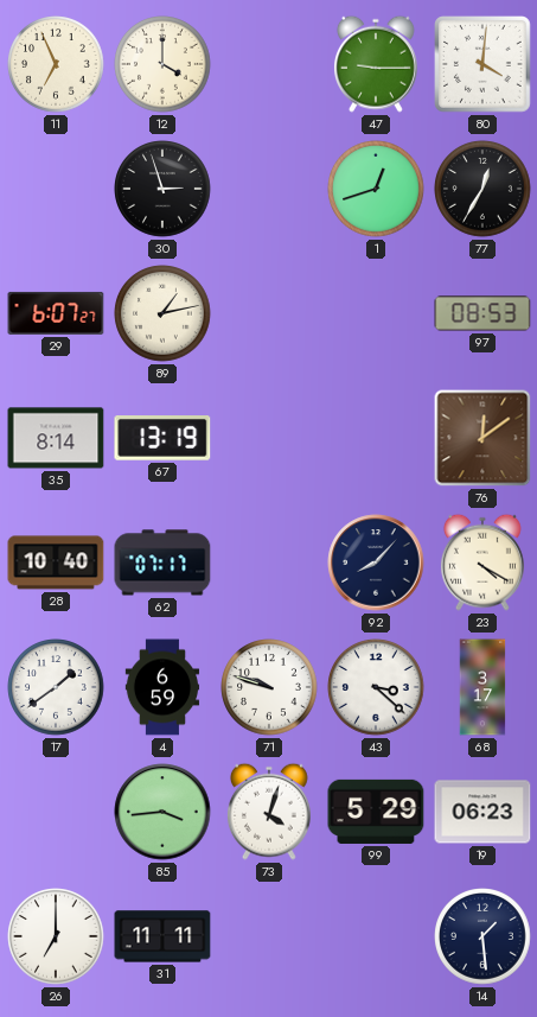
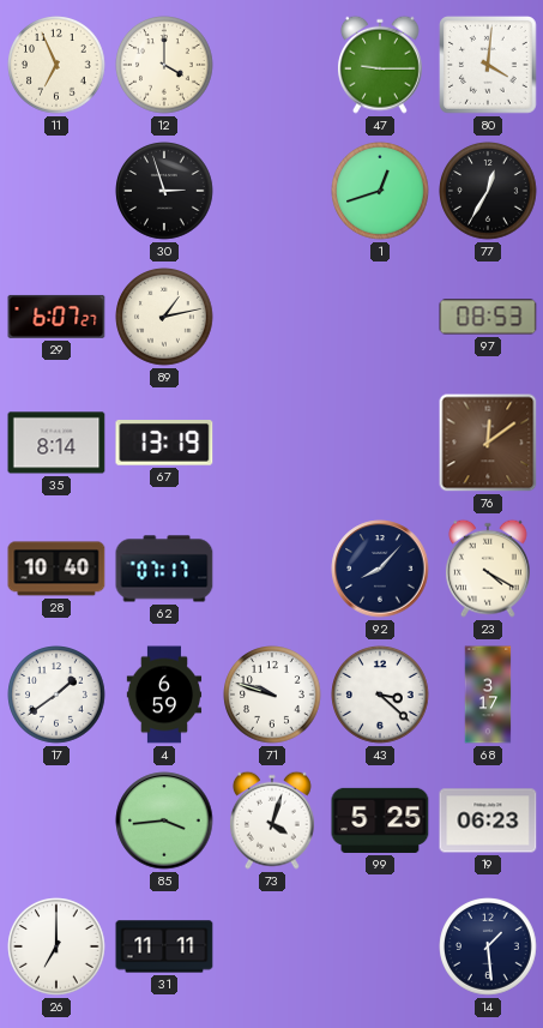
99: 5:29 -> 5:25 (380, 820)
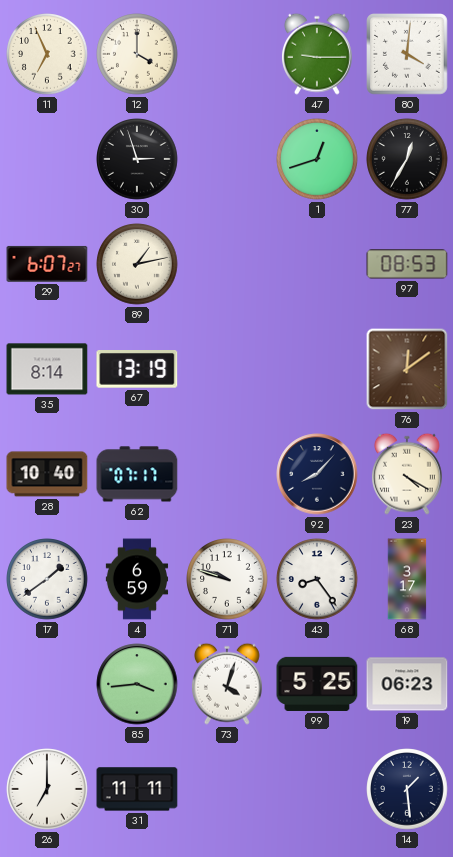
43: 3:22 -> 8:24 (317, 579)
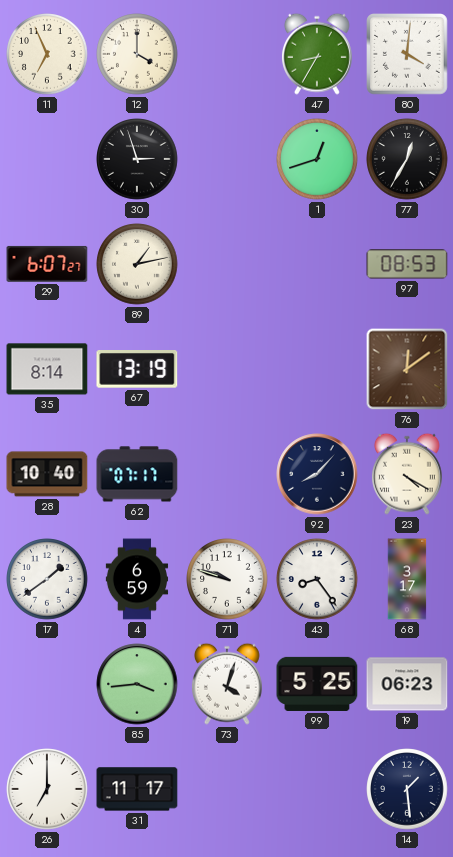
47: 9:15 -> 8:35 (317, 54)
31: 11:11 -> 11:17 (137, 789)
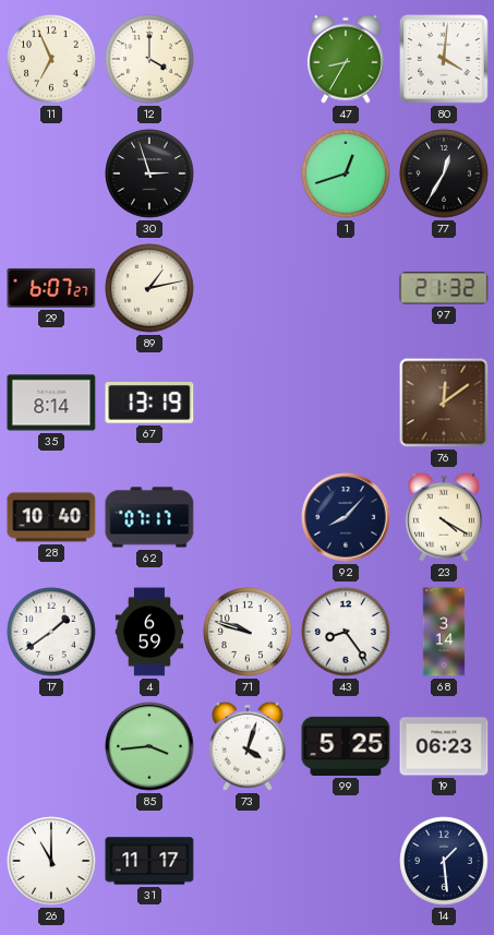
97: 08:53 -> 21:32 (444, 288)
68: 3:17 -> 3:14 (444, 632)
26: 7:00 -> 11:00 (51, 861)
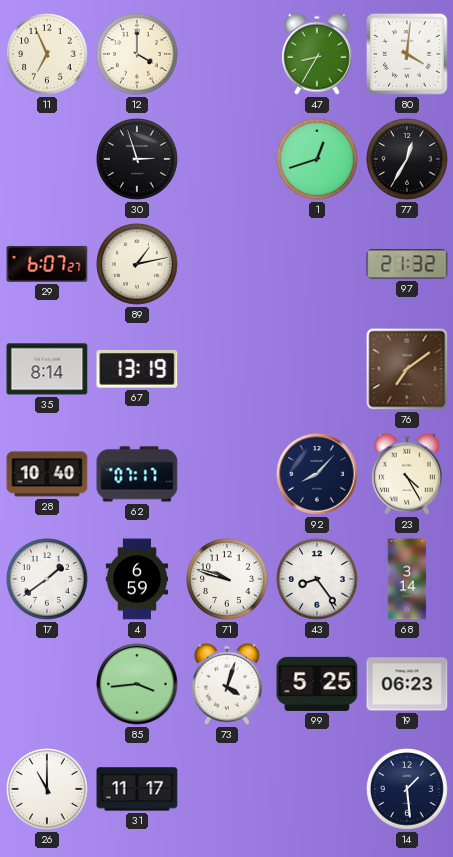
76: 12:09 -> 7:09 (407, 369)
23: 4:20 -> 4:25 (407, 474)
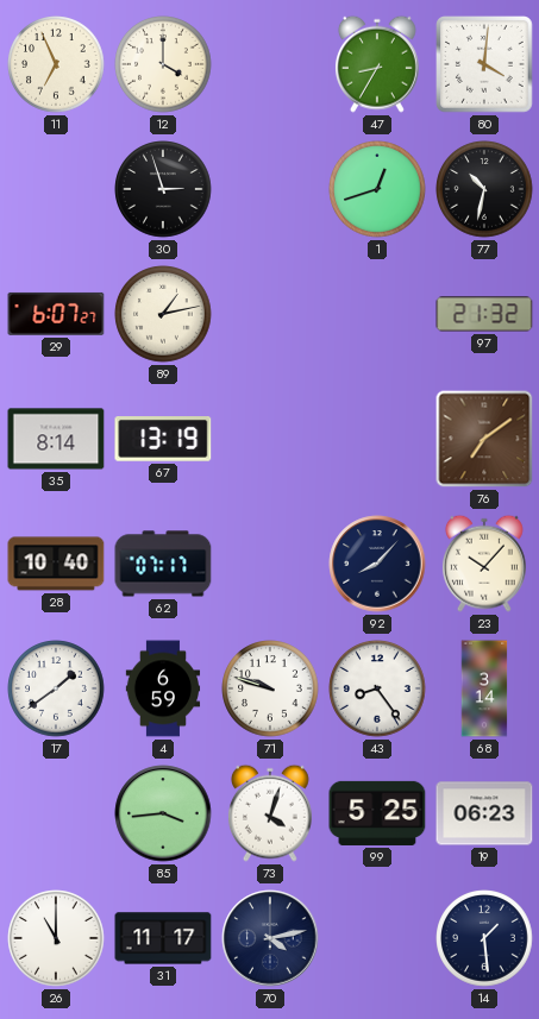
77: 12:35 -> 10:32 (484, 189)
23: 4:25 -> 10:07 (484, 564)
70: none -> 4:13 (270, 938)
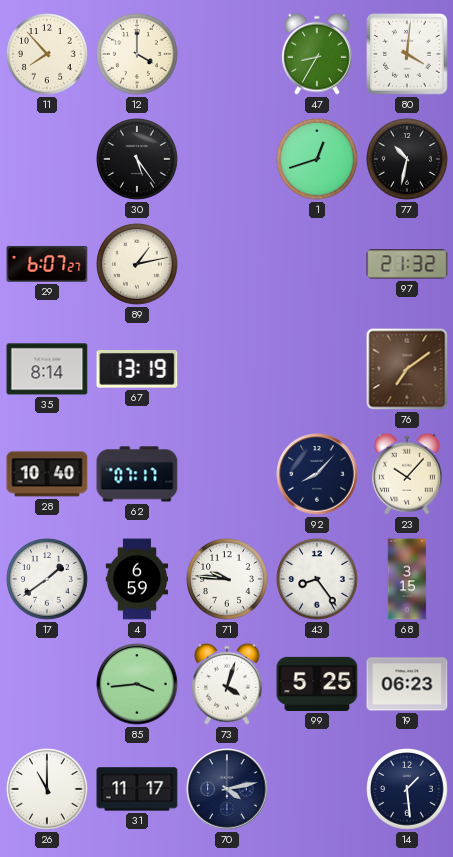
11: 6:56 -> 7:53 (47, 54)
30: 2:57 -> 5:24 (137, 159)
71: 9:48 -> 9:46 (227, 579)
68: 3:14 -> 3:15 (407, 579)
